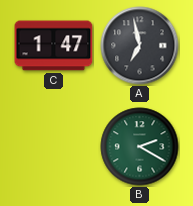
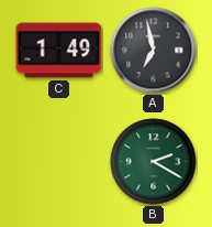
C: 1:47 -> 1:49 (59, 51)
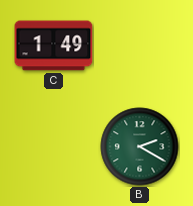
A: 6:58 -> none (154, 51)
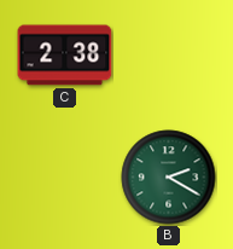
C: 1:49 -> 2:38 (65, 56)
